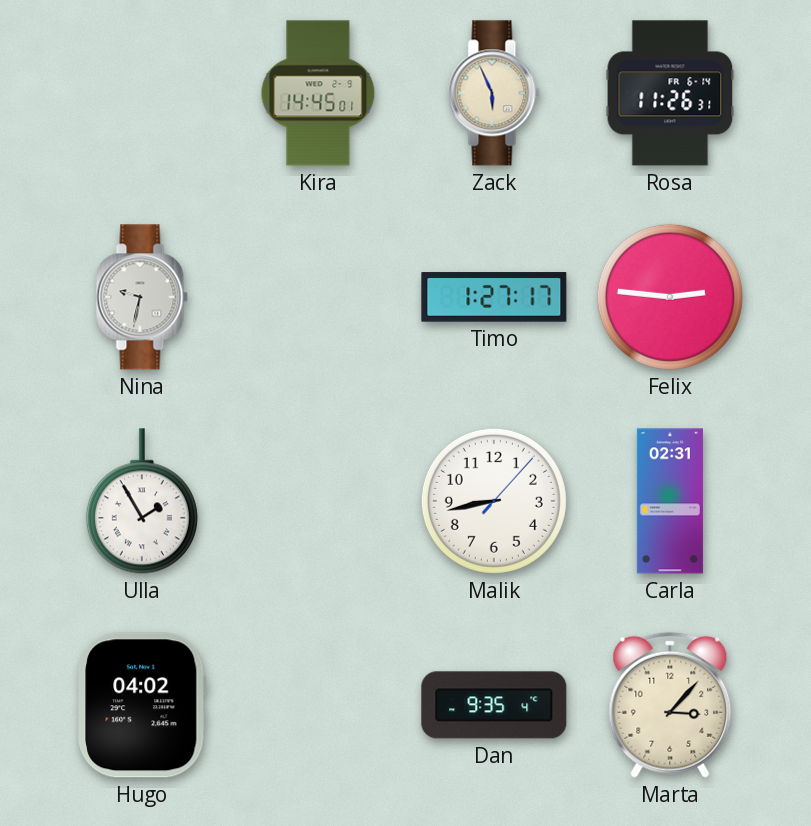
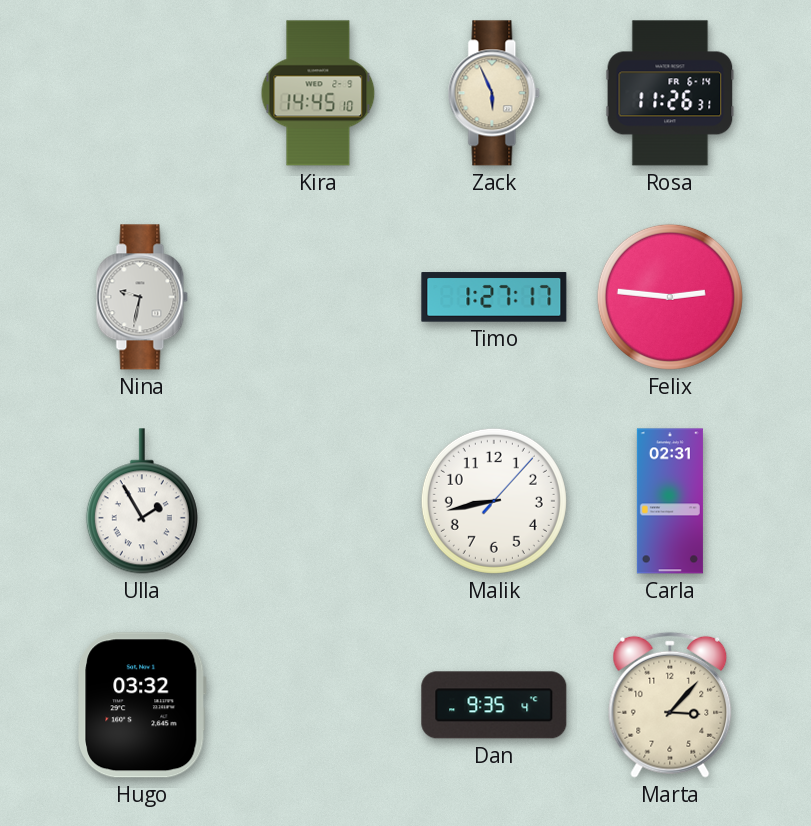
Kira: 14:45:01 -> 14:45:10 (318, 93)
Hugo: 04:02 -> 03:32 (142, 705)
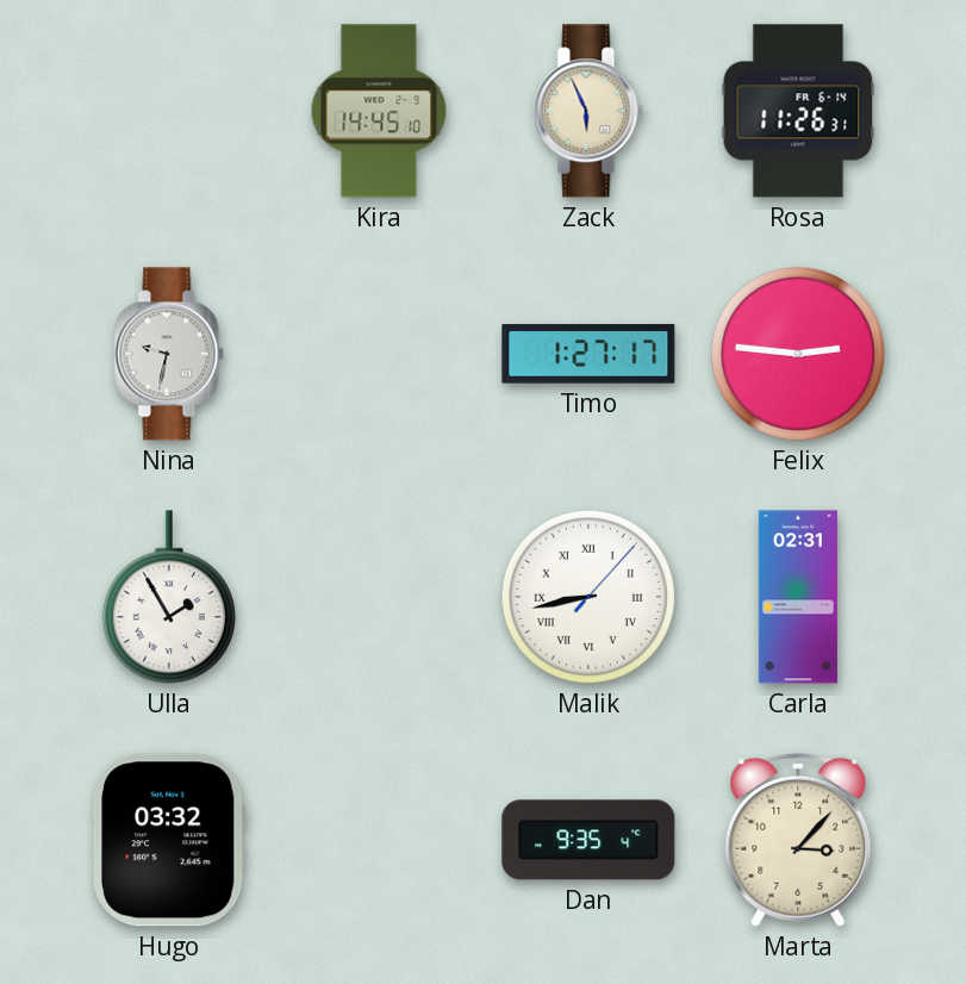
Malik numerals: Arabic -> Roman (588, 597)
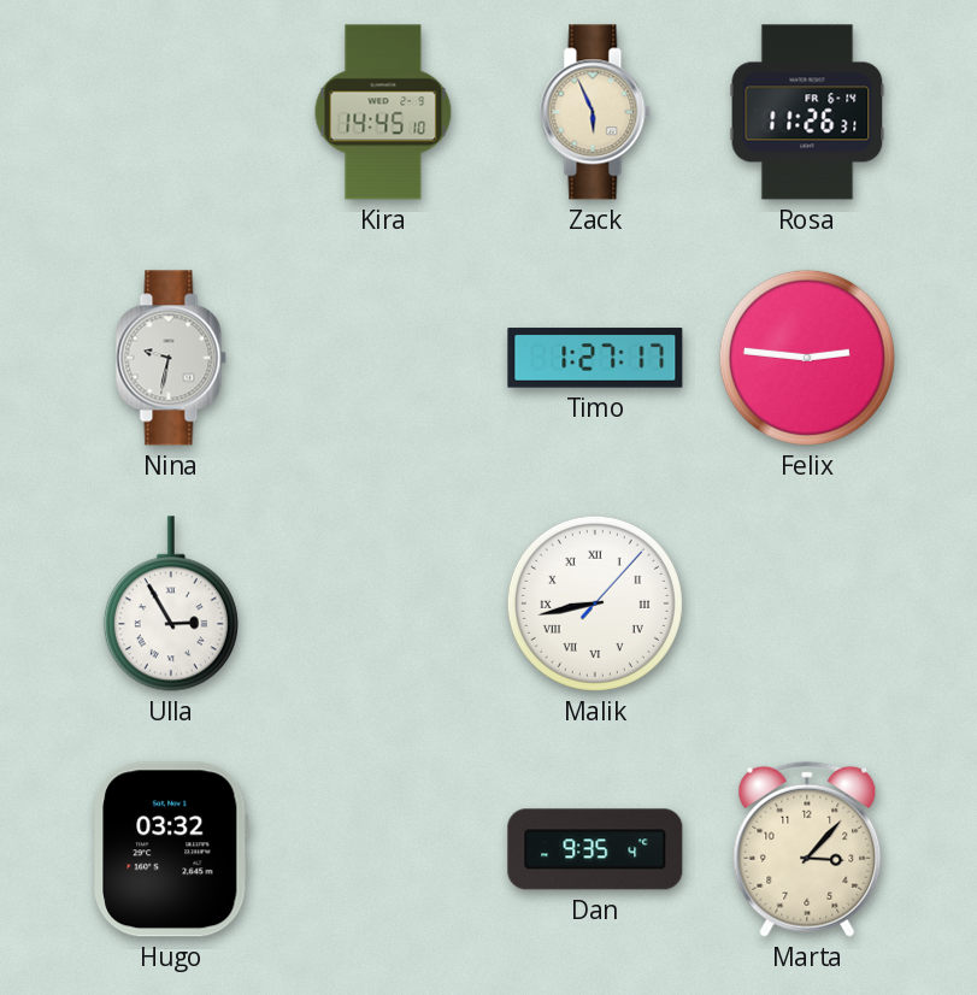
Ulla: 1:55 -> 2:55 (171, 604)
Carla: 02:31 -> none (798, 597)
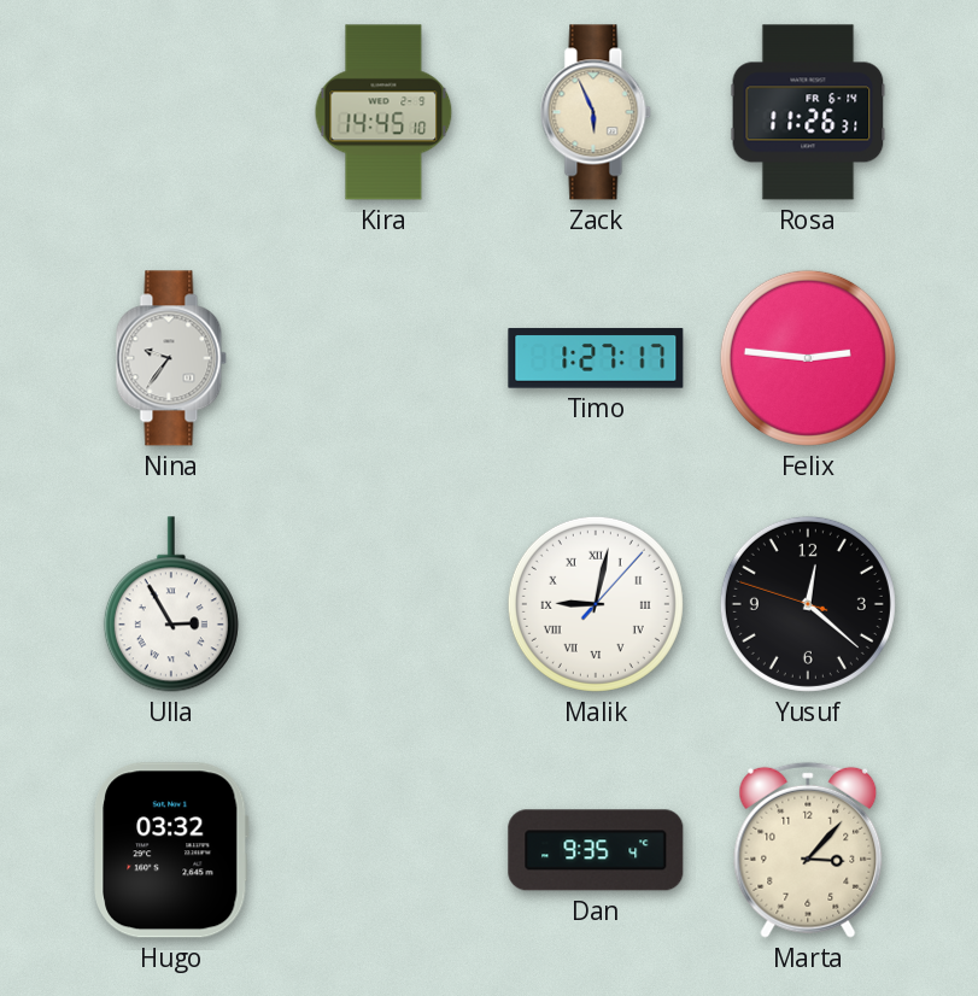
Nina: 9:32 -> 9:36 (171, 358)
Malik: 8:43 -> 9:02 (596, 604)
Yusuf: none -> 12:21 (808, 604)
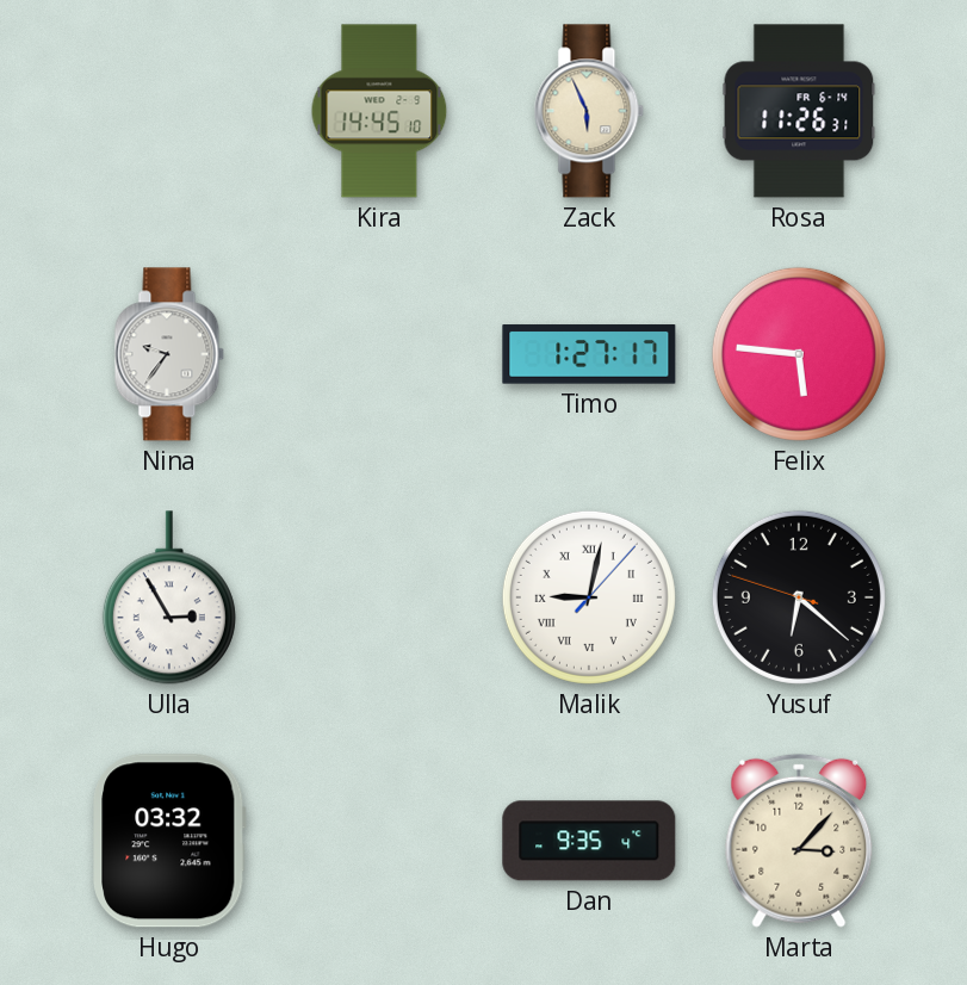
Felix: 2:46 -> 5:46 (799, 354)
Yusuf: 12:21 -> 6:21 (799, 597)
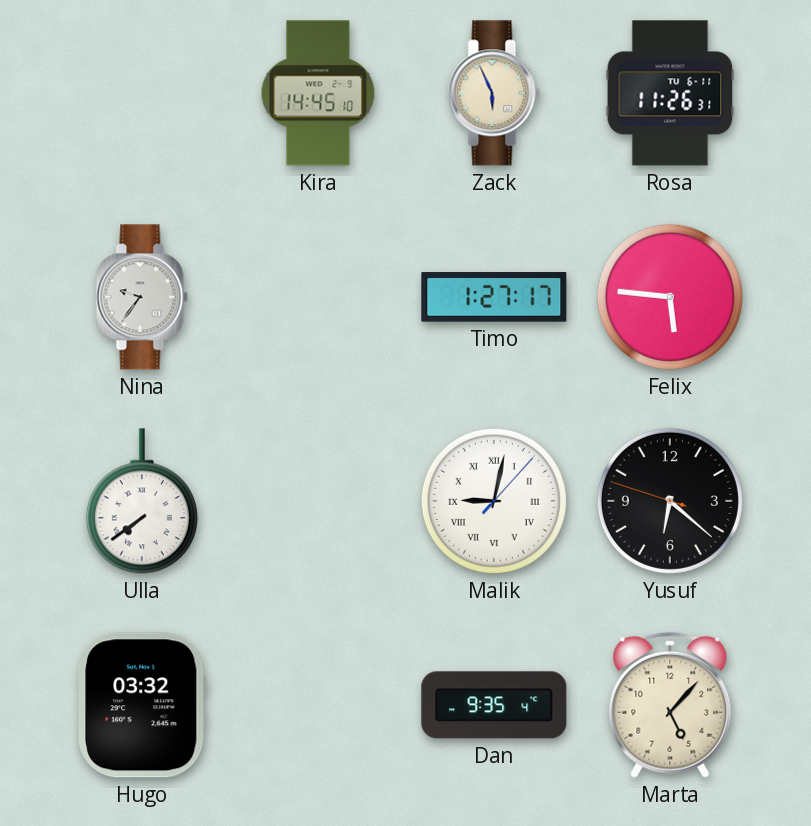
Rosa date: FR 6-14 -> TU 6-11 (670, 93)
Ulla: 2:55 -> 7:39 (142, 501)
Marta: 3:07 -> 5:07 (670, 705)
